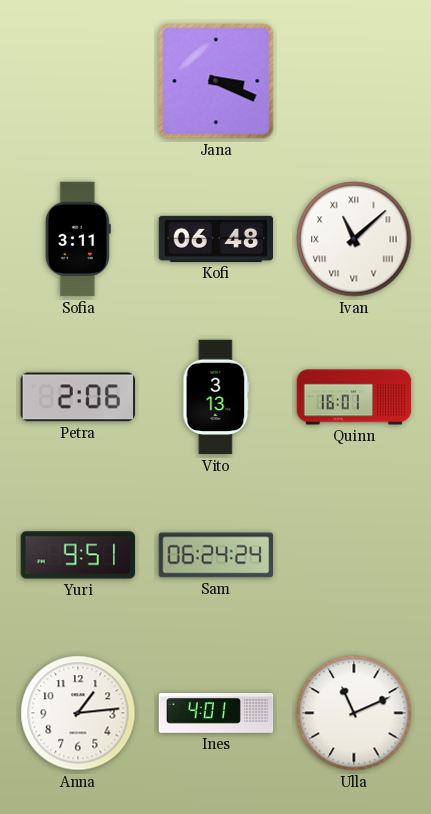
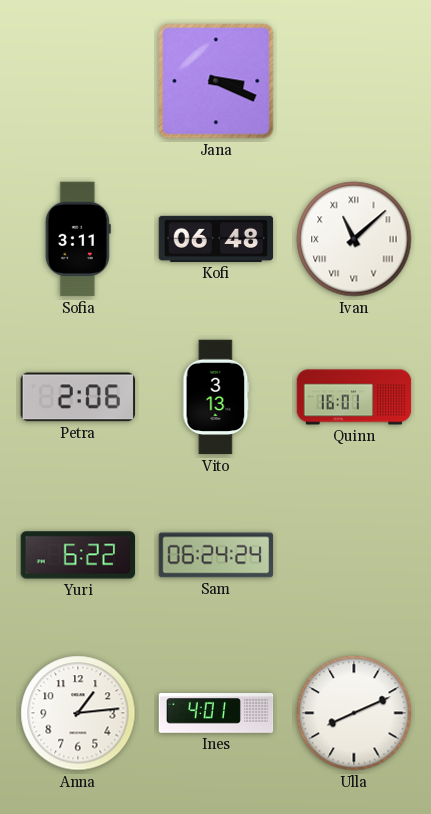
Yuri: 9:51 -> 6:22 (78, 555)
Ulla: 11:11 -> 8:11 (354, 713)
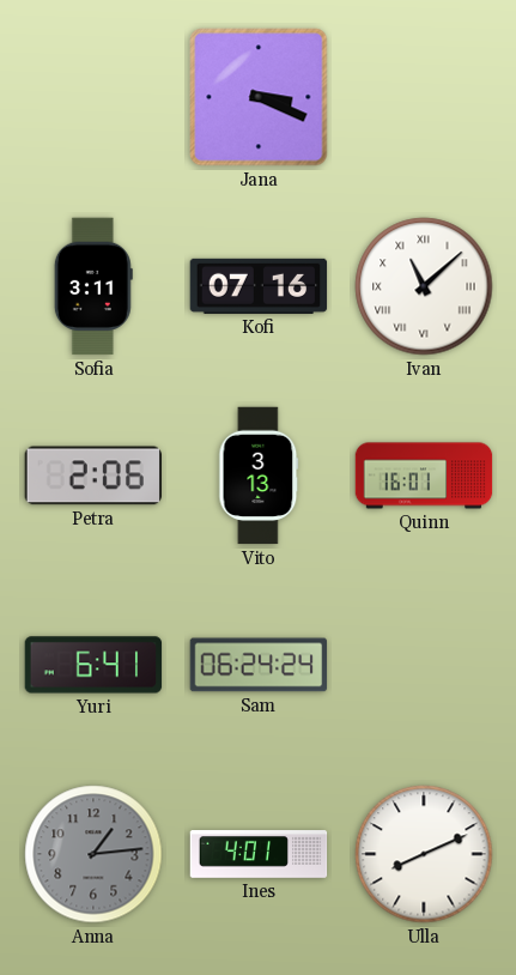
Kofi: 06:48 -> 07:16 (259, 286)
Yuri: 6:22 -> 6:41 (93, 665)
Anna dial: white -> grey (93, 854)
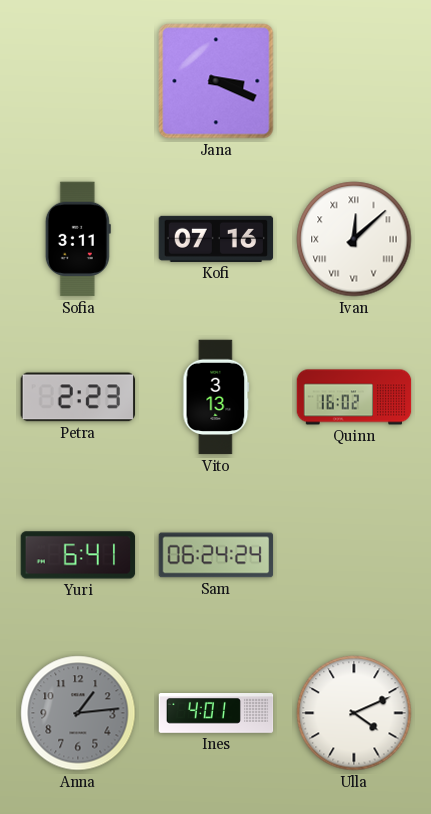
Ivan: 11:08 -> 12:08 (354, 239)
Petra: 2:06 -> 2:23 (77, 397)
Quinn: 16:01 -> 16:02 (354, 397)
Ulla: 8:11 -> 4:11 (354, 713)
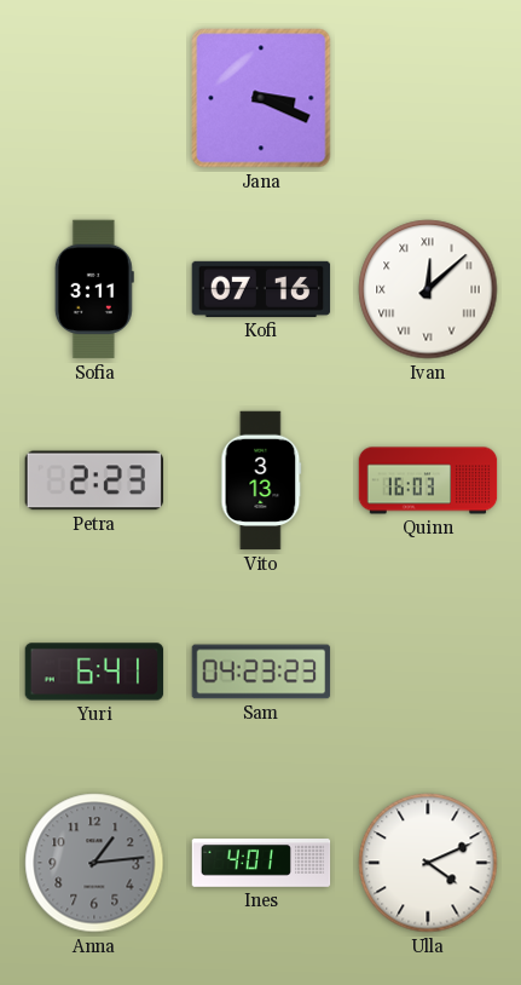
Quinn: 16:02 -> 16:03 (428, 480)
Sam: 06:24 -> 04:23 (261, 672)
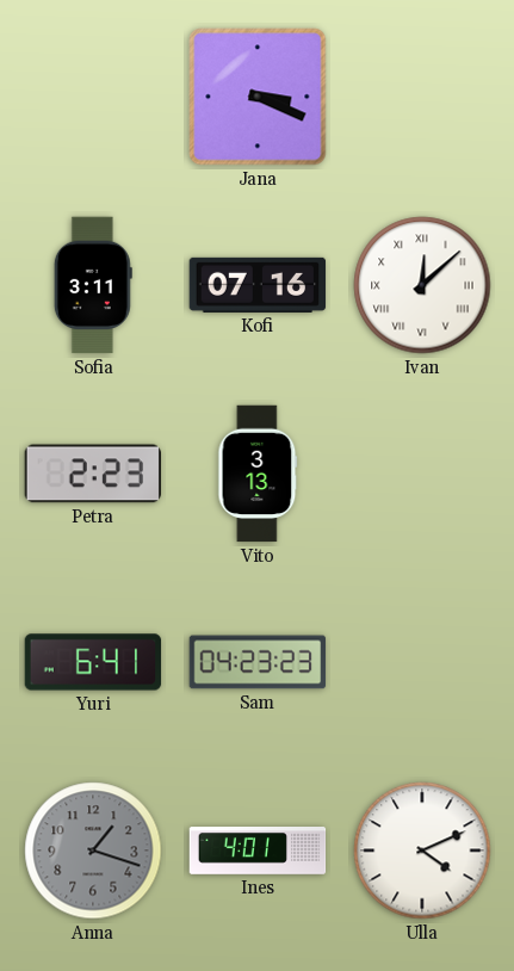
Quinn: 16:03 -> none (428, 480)
Anna: 1:14 -> 1:18 (93, 851)
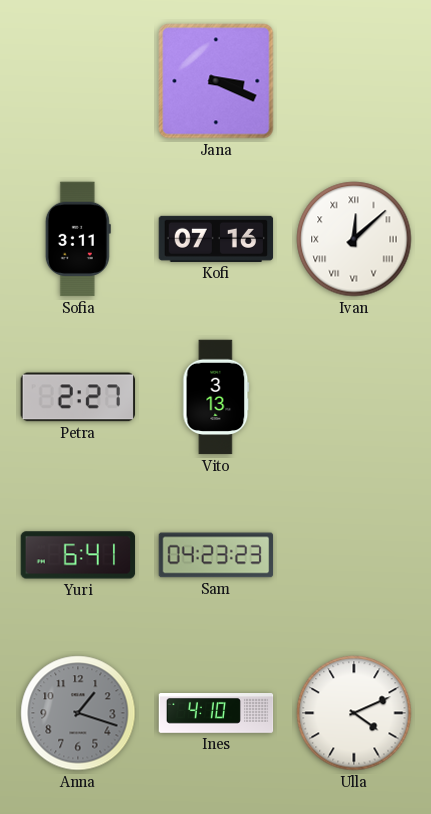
Petra: 2:23 -> 2:27 (77, 397)
Ines: 4:01 -> 4:10 (216, 714)
